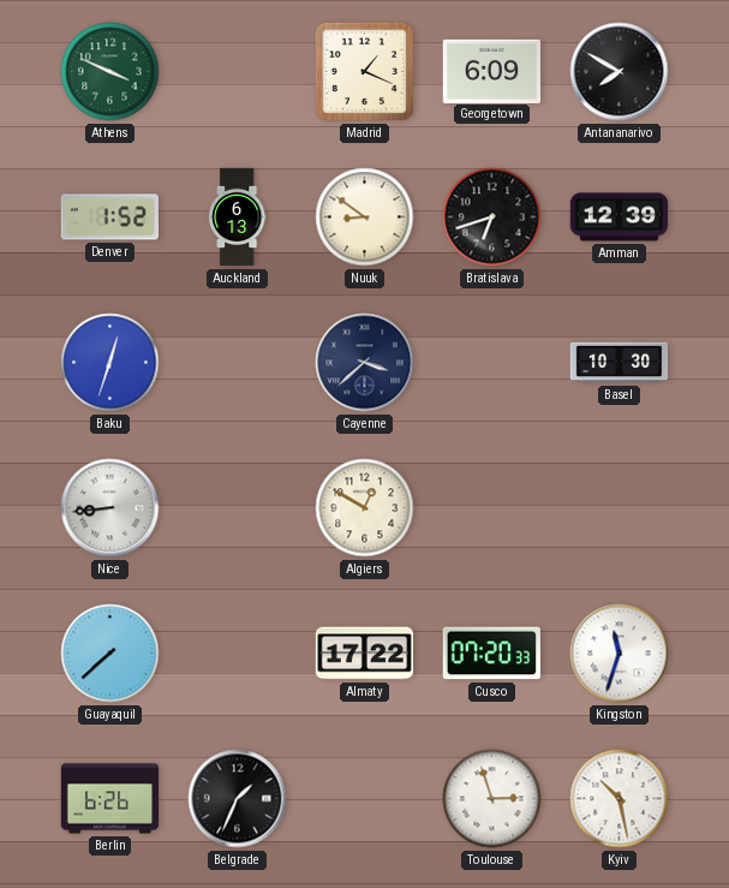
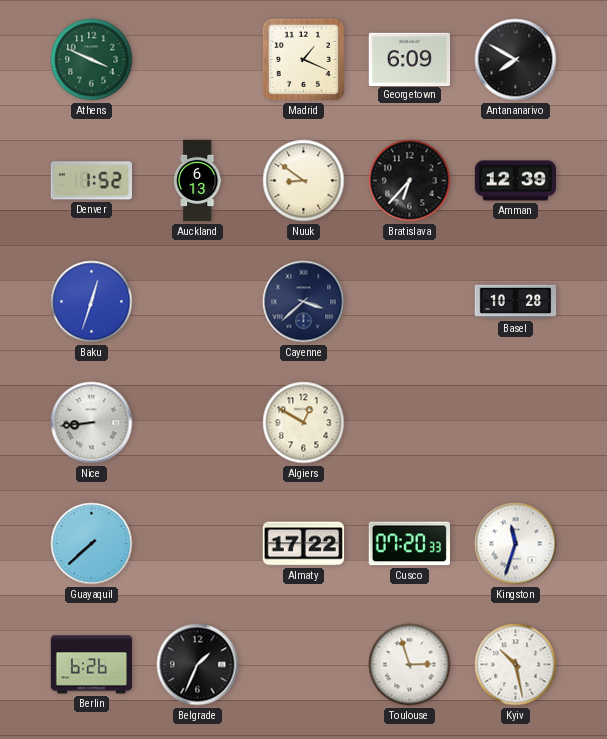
Bratislava: 6:42 -> 6:37 (410, 181)
Basel: 10:30 -> 10:28 (516, 302)
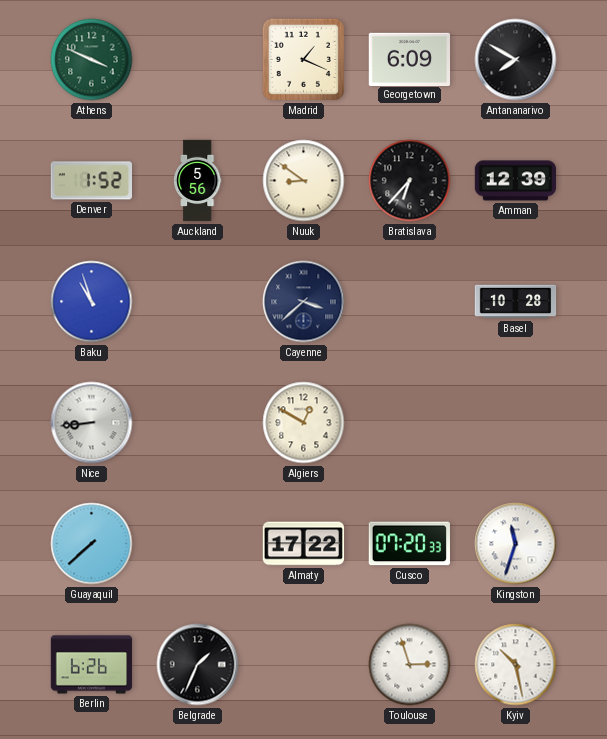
Auckland: 6:13 -> 5:56 (198, 181)
Baku: 12:33 -> 10:57 (92, 302)
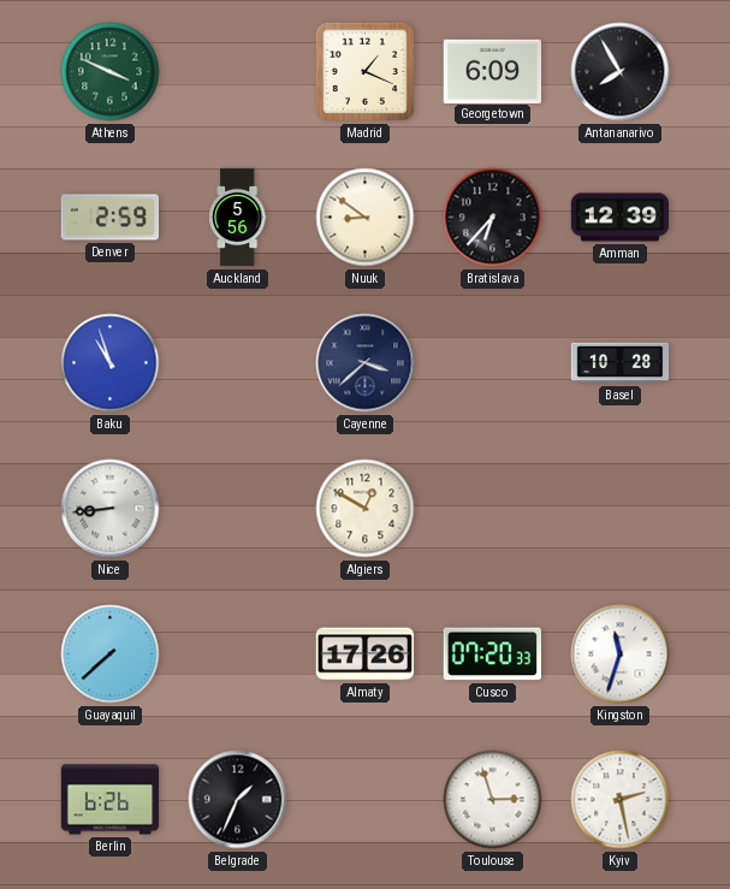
Antananarivo: 7:50 -> 7:55 (621, 72)
Denver: 1:52 -> 2:59 (109, 218)
Almaty: 17:22 -> 17:26 (366, 654)
Kyiv: 10:28 -> 2:28 (621, 800)
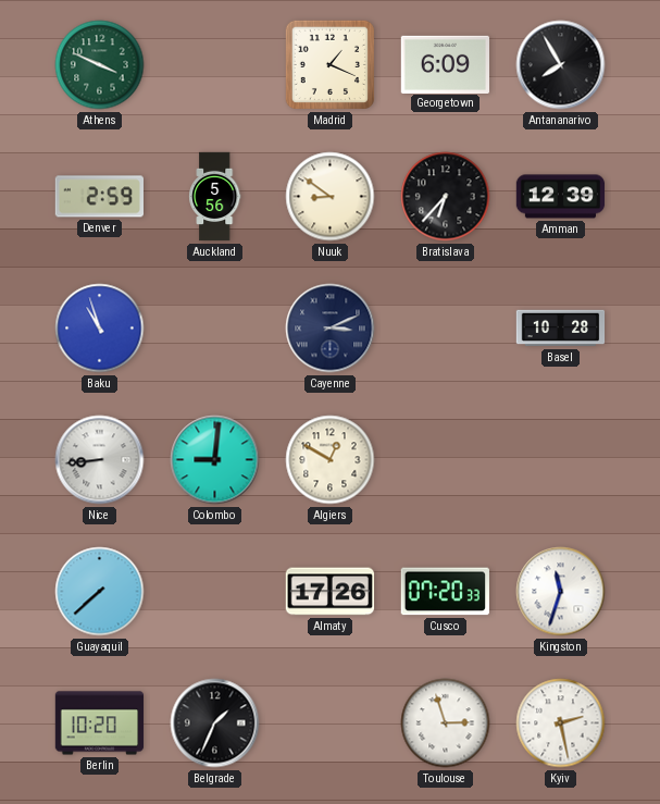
Cayenne: 3:38 -> 3:11 (331, 329)
Colombo: none -> 9:01 (215, 460)
Berlin: 6:26 -> 10:20 (100, 723)
